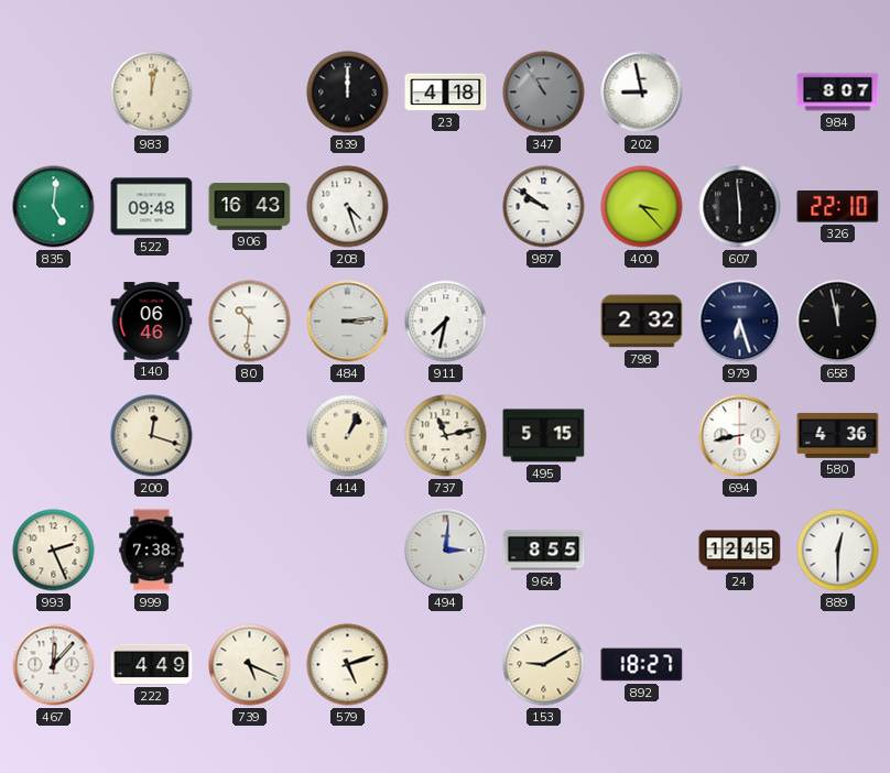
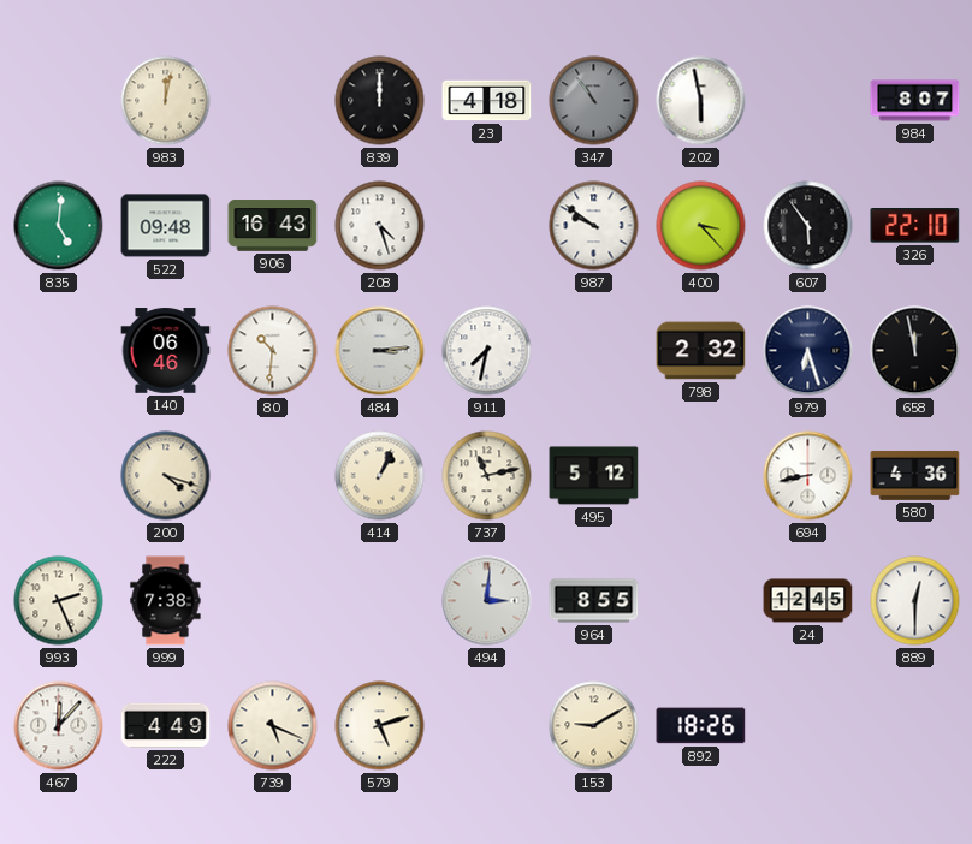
202: 8:58 -> 5:58 (701, 101)
607: 5:59 -> 5:54 (808, 226)
200: 12:18 -> 4:18 (166, 476)
495: 5:15 -> 5:12 (594, 476)
892: 18:27 -> 18:26 (701, 726)
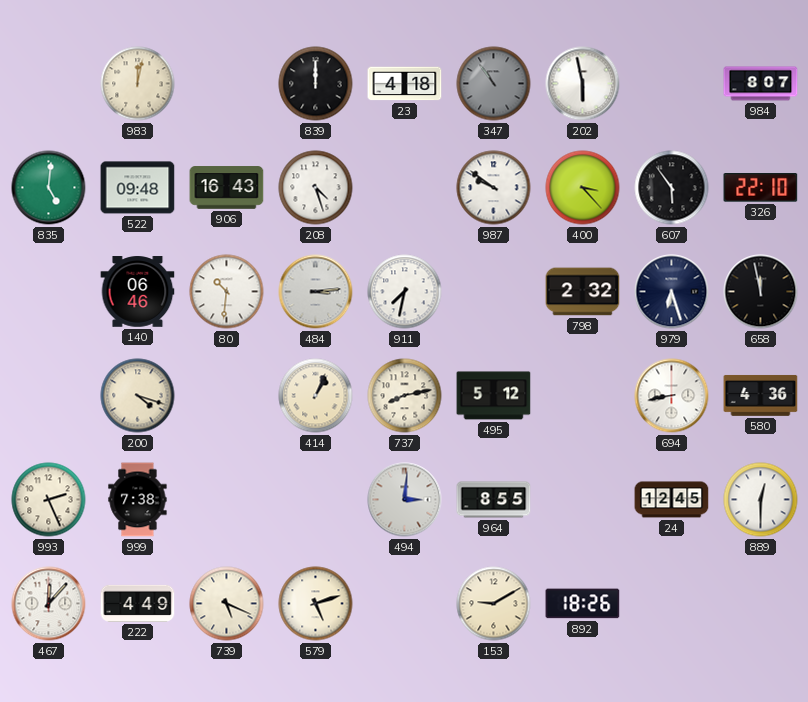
737: 11:13 -> 8:13 (405, 396)
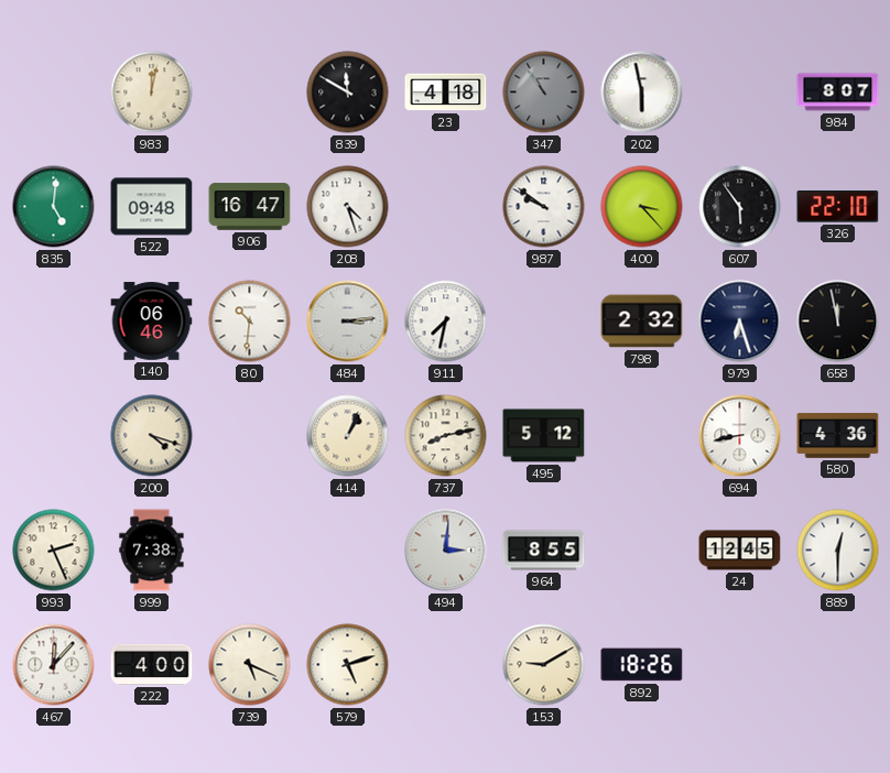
839: 12:00 -> 11:50 (348, 92)
906: 16:43 -> 16:47 (250, 207)
222: 4:49 -> 4:00 (152, 664)
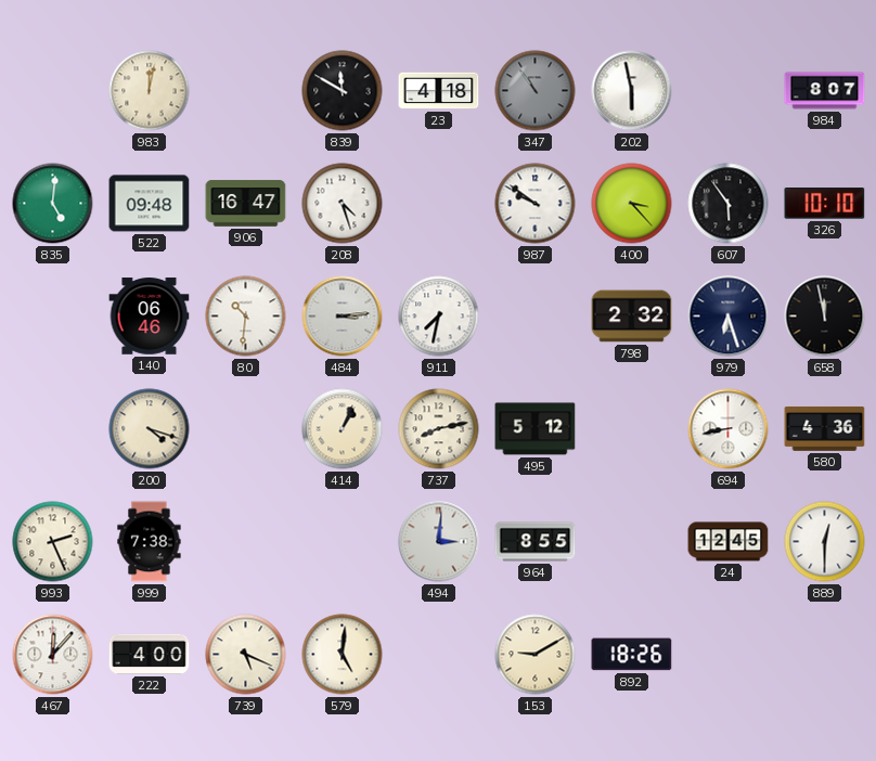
326: 22:10 -> 10:10 (825, 204)
579: 5:12 -> 5:01 (343, 655)
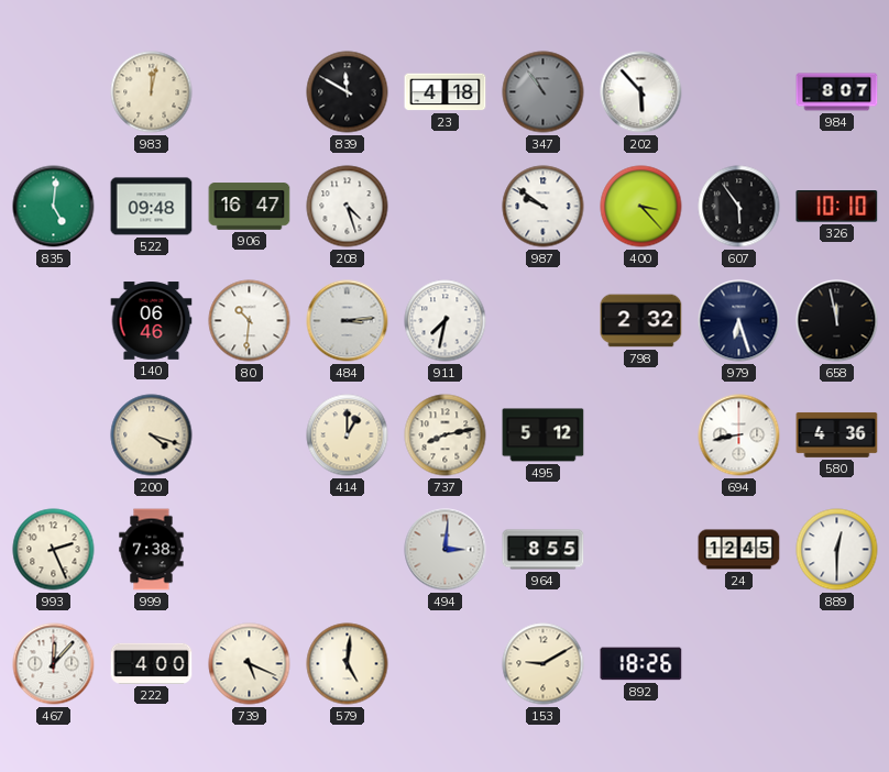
202: 5:58 -> 5:53 (641, 92)
414: 1:04 -> 1:00 (348, 435)
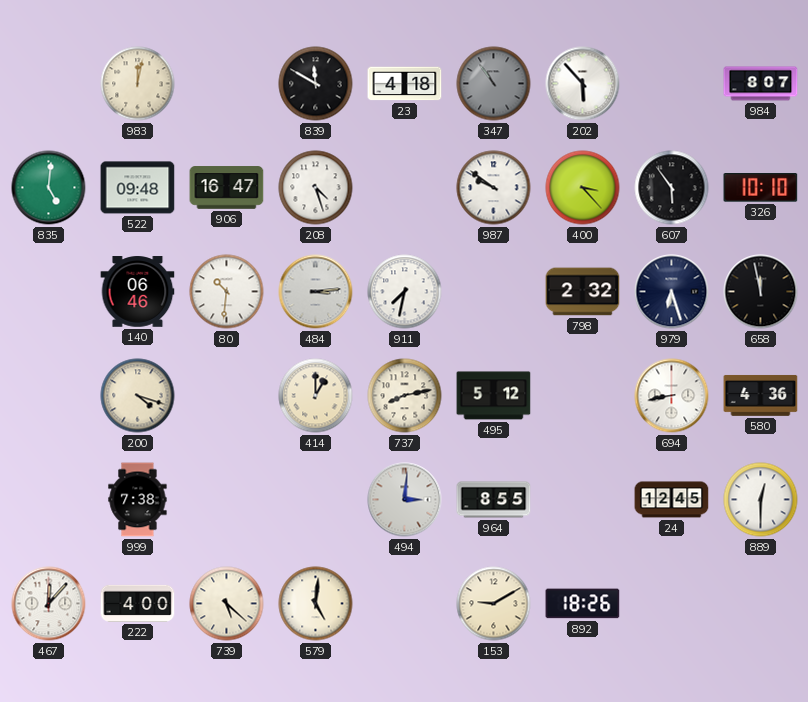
993: 2:26 -> none (54, 550)
739: 5:19 -> 5:22 (227, 604)
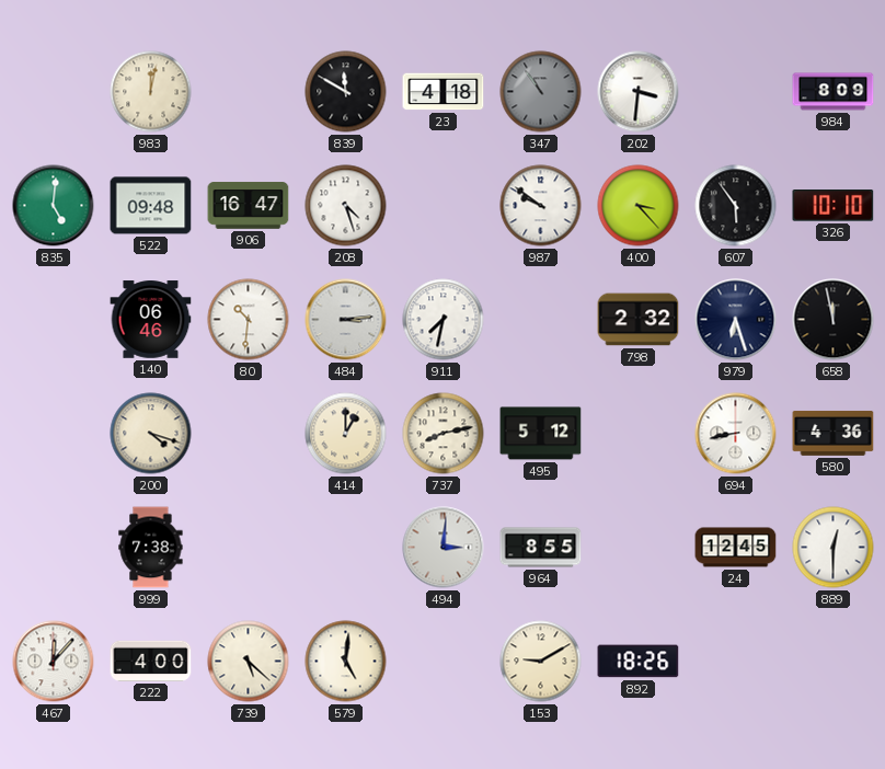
202: 5:53 -> 3:31 (639, 92)
984: 8:07 -> 8:09 (834, 92)
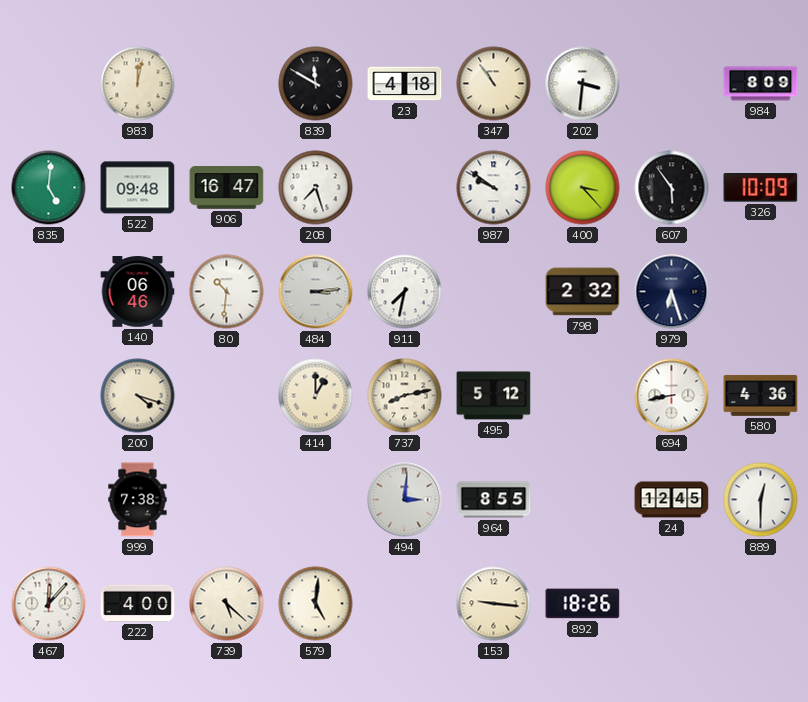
347 dial: grey -> cream (494, 84)
208: 4:27 -> 7:27 (316, 188)
326: 10:10 -> 10:09 (761, 188)
658: 11:58 -> none (834, 320)
153: 9:10 -> 9:16 (494, 604)
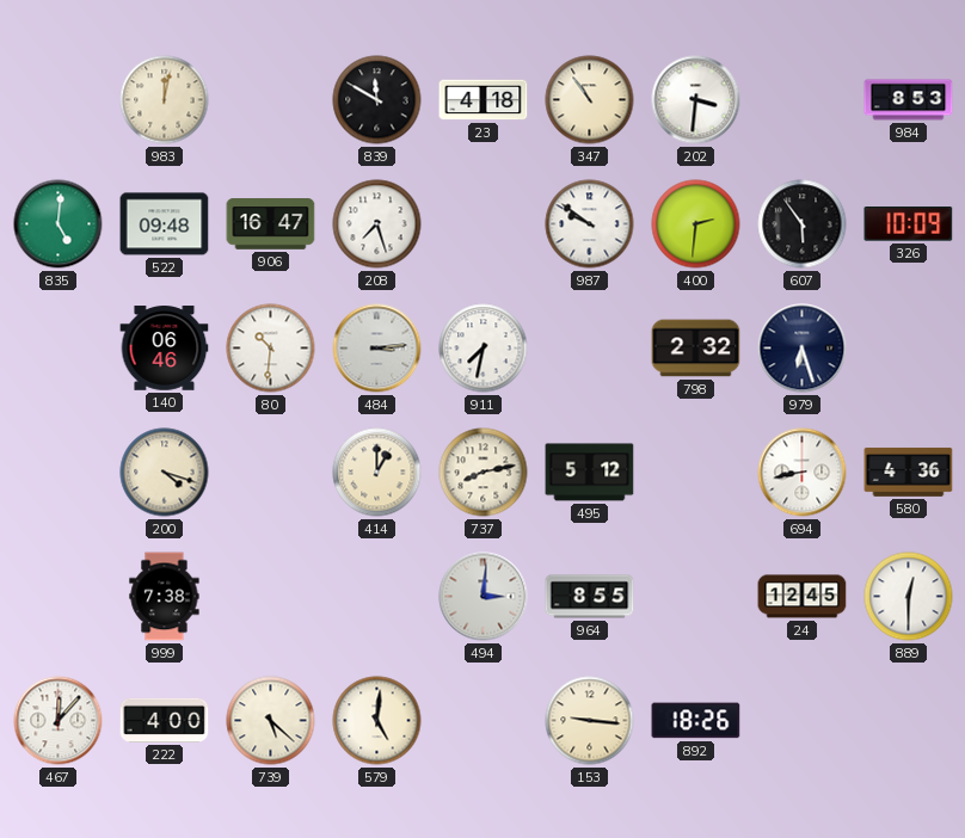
984: 8:09 -> 8:53 (909, 100)
400: 3:23 -> 2:31 (696, 224)
